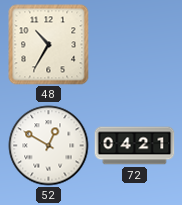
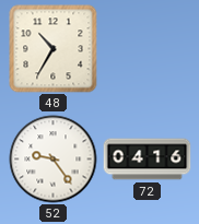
52: 12:50 -> 9:24 (54, 160)
72: 04:21 -> 04:16 (148, 160)
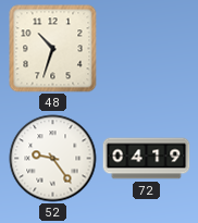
48: 10:35 -> 10:33 (53, 49)
72: 04:16 -> 04:19 (147, 159)
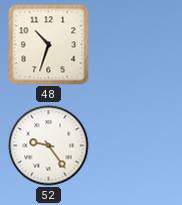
72: 04:19 -> none (147, 159)
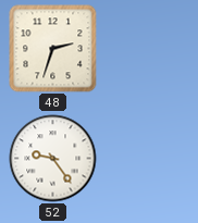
48: 10:33 -> 2:33 (53, 49)
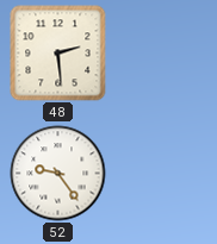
48: 2:33 -> 2:29 (58, 54)
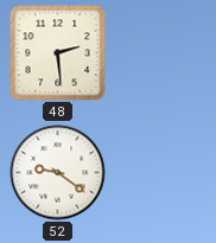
52: 9:24 -> 9:21 (58, 173)
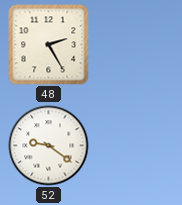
48: 2:29 -> 2:25 (49, 45)
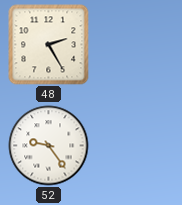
52: 9:21 -> 9:24 (49, 146)
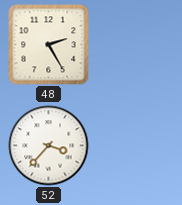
52: 9:24 -> 3:37 (49, 146)
